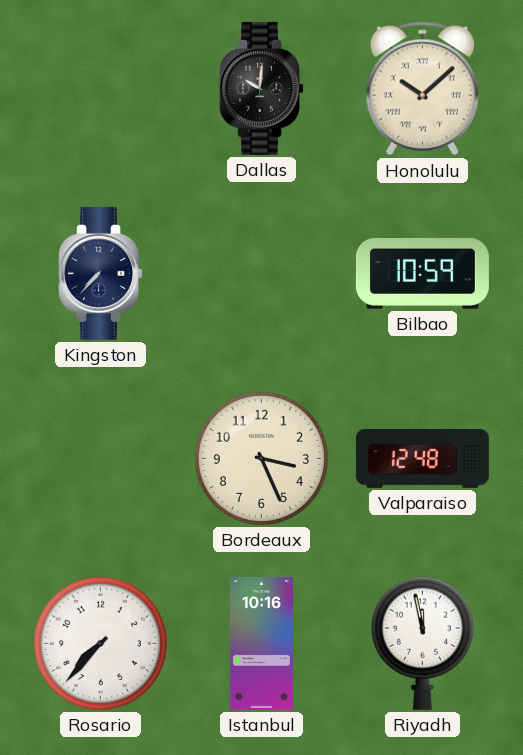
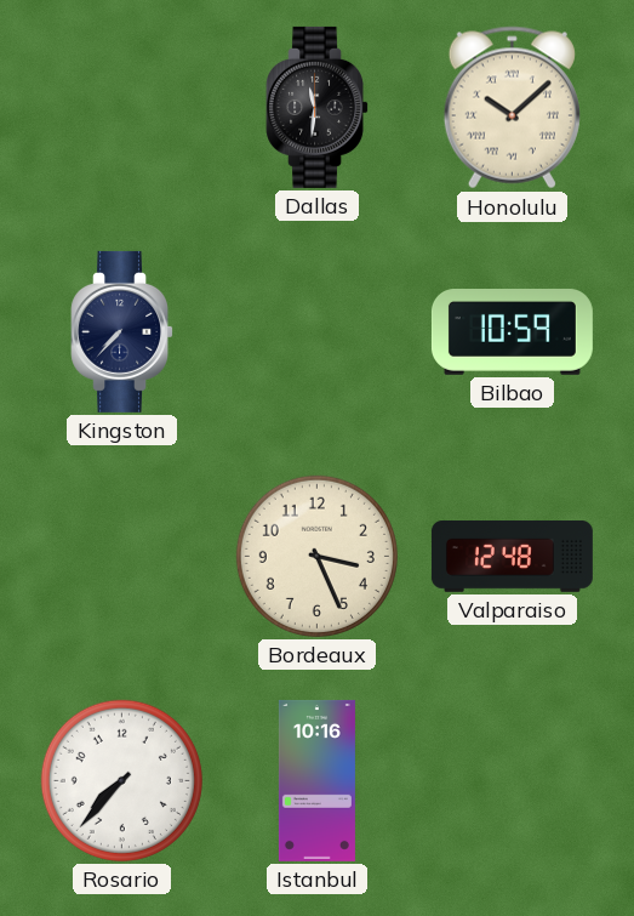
Dallas: 10:01 -> 11:31 (318, 107)
Riyadh: 11:58 -> none (422, 643)
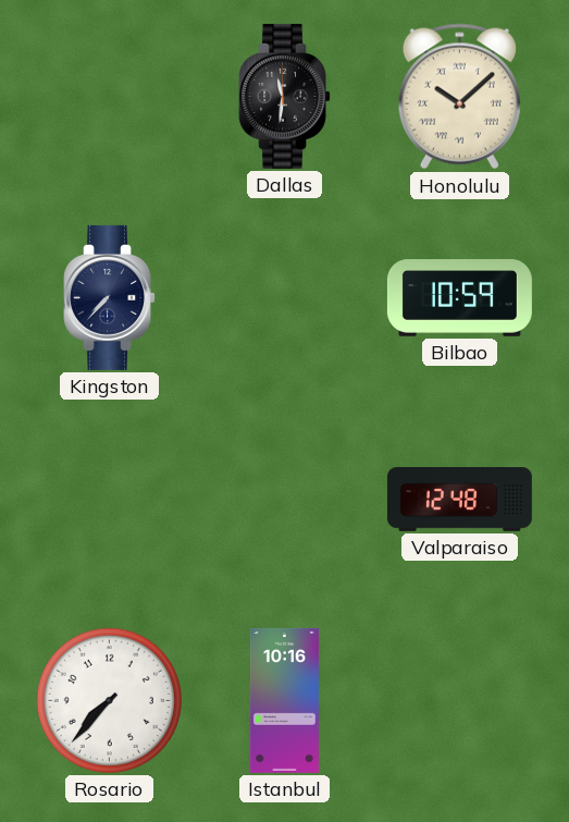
Bordeaux: 3:26 -> none (316, 556)
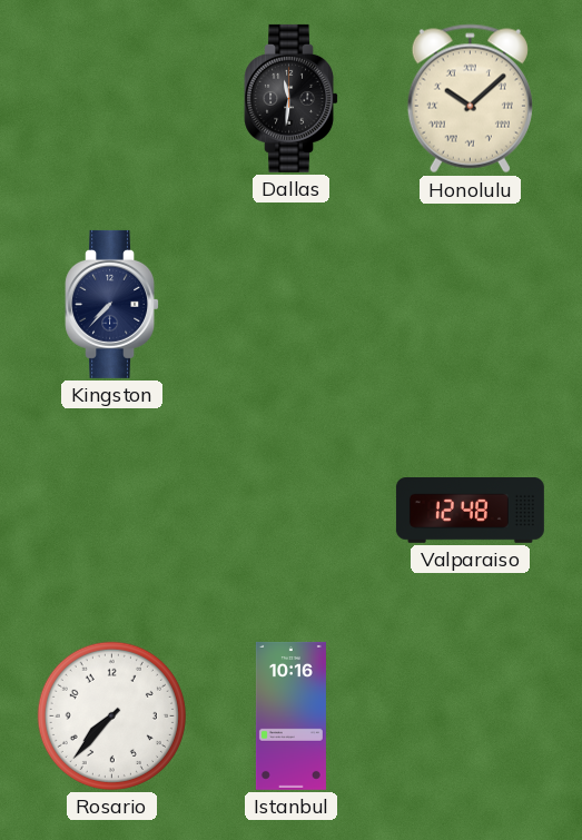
Bilbao: 10:59 -> none (459, 298)
